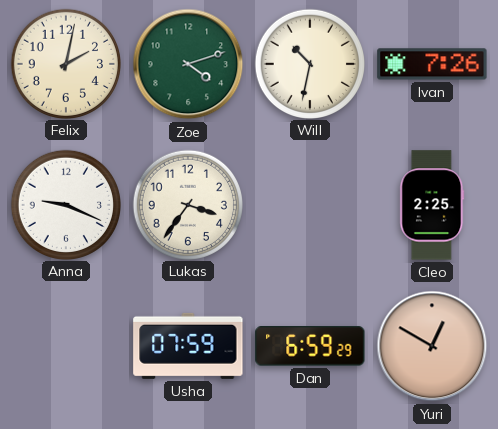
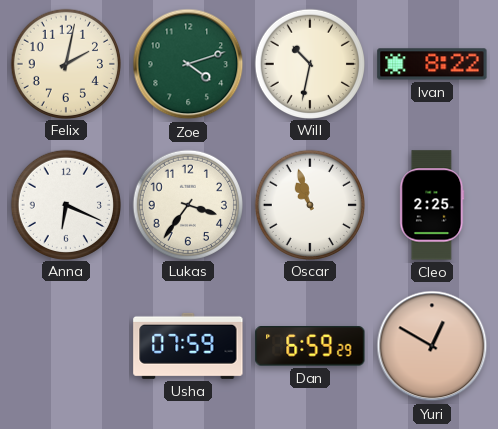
Ivan: 7:26 -> 8:22 (432, 64)
Anna: 9:19 -> 6:19 (65, 204)
Oscar: none -> 10:57 (309, 204)
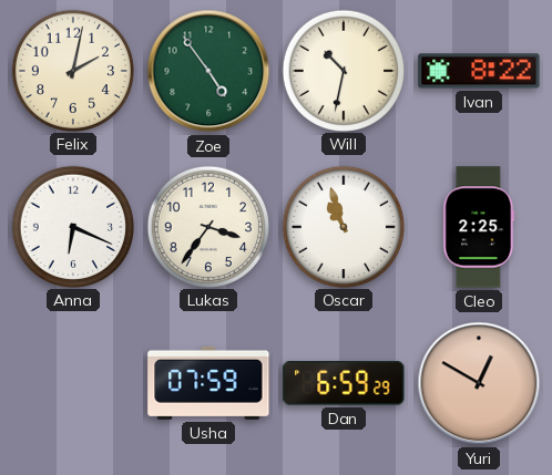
Zoe: 4:12 -> 4:54 (208, 71)
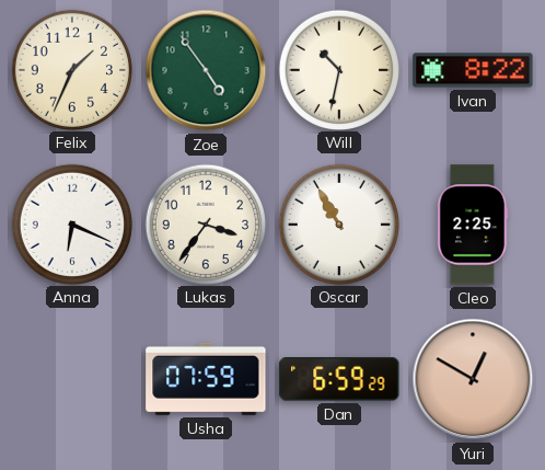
Felix: 2:02 -> 1:34 (71, 69)
Oscar: 10:57 -> 10:55 (338, 223)
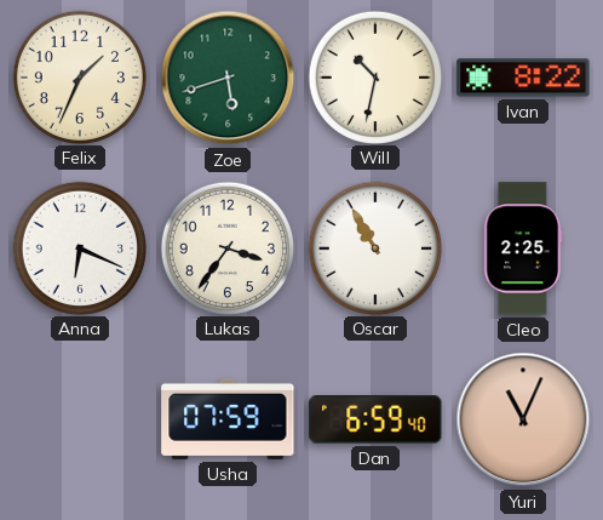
Zoe: 4:54 -> 5:42 (228, 78)
Dan: 6:59:29 -> 6:59:40 (375, 419)
Yuri: 12:50 -> 11:04 (523, 419)
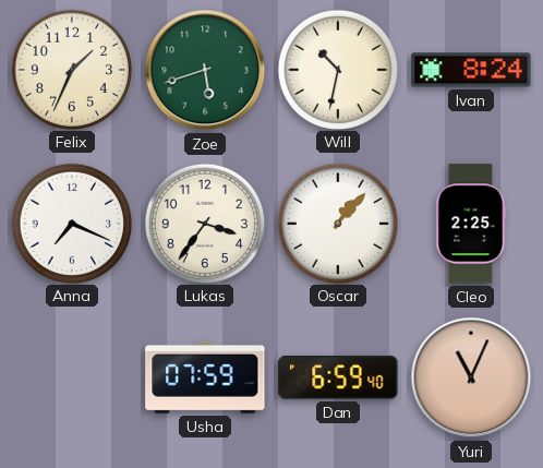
Ivan: 8:22 -> 8:24 (471, 70)
Anna: 6:19 -> 7:19 (71, 223)
Oscar: 10:55 -> 1:07 (337, 223)
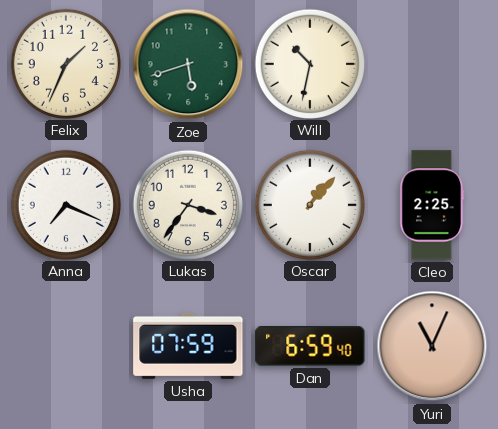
Ivan: 8:24 -> none (471, 70)
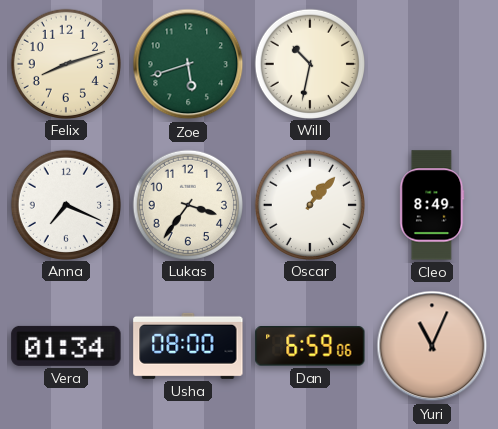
Felix: 1:34 -> 8:12 (65, 63)
Cleo: 2:25 -> 8:49 (432, 205)
Vera: none -> 01:34 (66, 346)
Usha: 07:59 -> 08:00 (188, 346)
Dan: 6:59:40 -> 6:59:06 (310, 346)
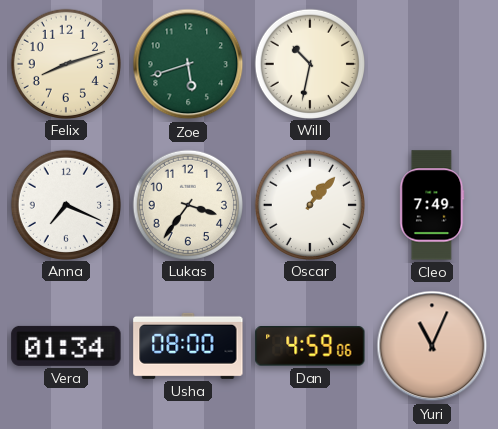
Cleo: 8:49 -> 7:49 (432, 205)
Dan: 6:59 -> 4:59 (310, 346)
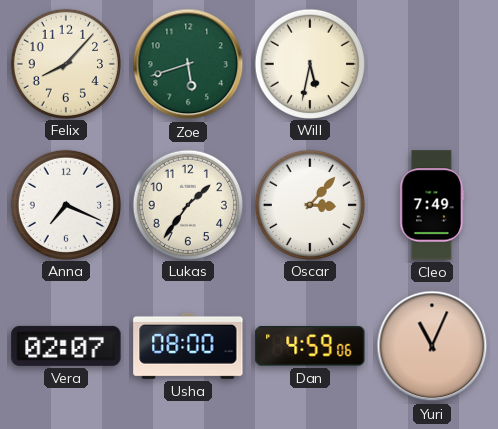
Felix: 8:12 -> 8:07 (65, 63)
Will: 10:32 -> 5:32 (309, 63)
Lukas: 3:36 -> 1:36 (187, 204)
Oscar: 1:07 -> 3:07 (309, 204)
Vera: 01:34 -> 02:07 (66, 346)
